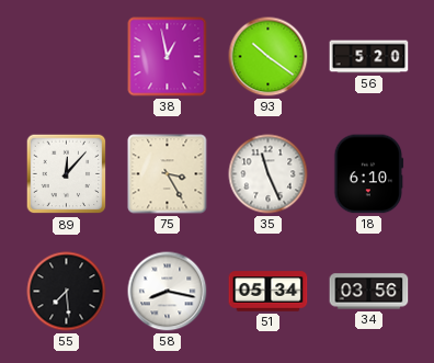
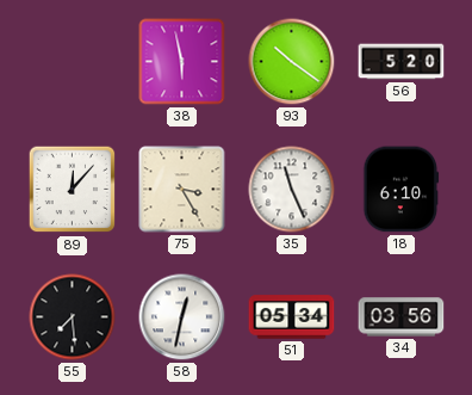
38: 12:58 -> 5:58 (182, 62)
58: 8:17 -> 12:32 (182, 317)
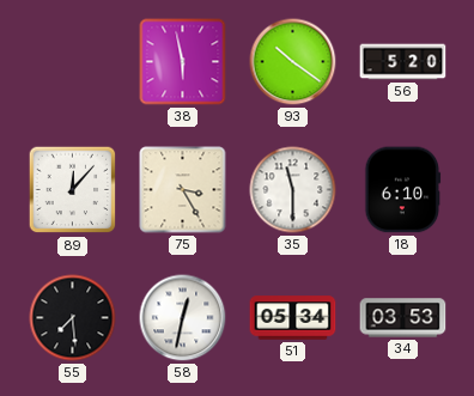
35: 11:26 -> 11:30 (293, 190)
34: 03:56 -> 03:53 (403, 318)
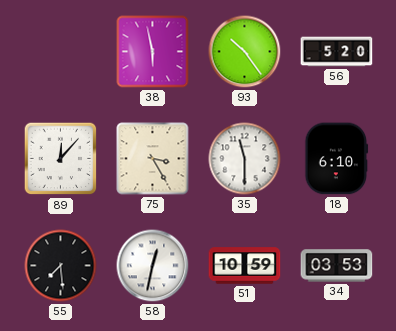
93: 10:21 -> 10:24 (245, 52)
51: 05:34 -> 10:59 (245, 266)
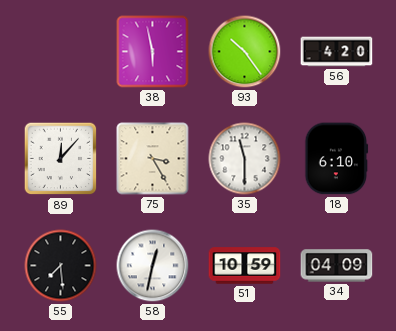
56: 5:20 -> 4:20 (337, 52)
34: 03:53 -> 04:09 (337, 266)
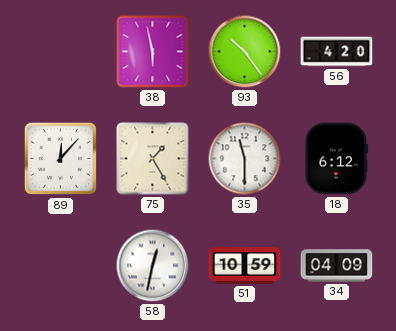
75: 3:25 -> 1:25 (153, 159)
18: 6:10 -> 6:12 (337, 159)
55: 7:29 -> none (61, 266)
